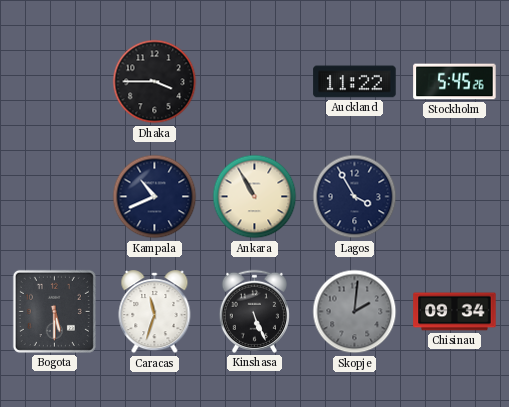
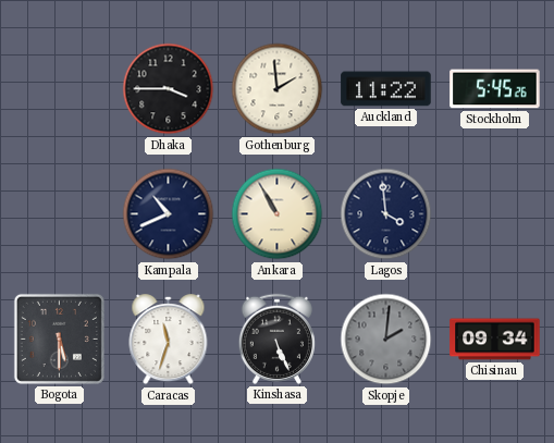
Gothenburg: none -> 1:59 (278, 89)
Lagos: 3:55 -> 3:59 (386, 214)
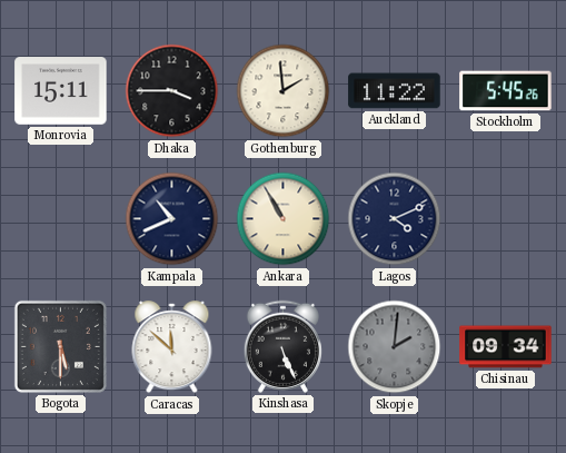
Monrovia: none -> 15:11 (61, 91)
Lagos: 3:59 -> 4:11 (395, 219)
Caracas: 11:33 -> 11:52 (172, 347)
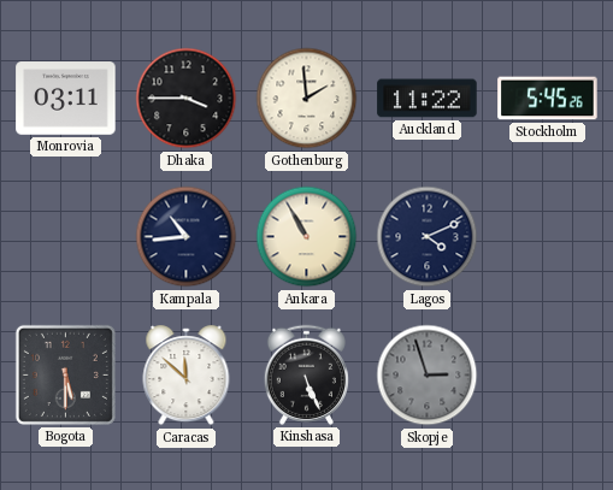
Monrovia: 15:11 -> 03:11 (66, 99)
Kampala: 10:41 -> 10:44 (187, 237)
Skopje: 2:01 -> 2:57 (428, 376)
Chisinau: 09:34 -> none (506, 347)
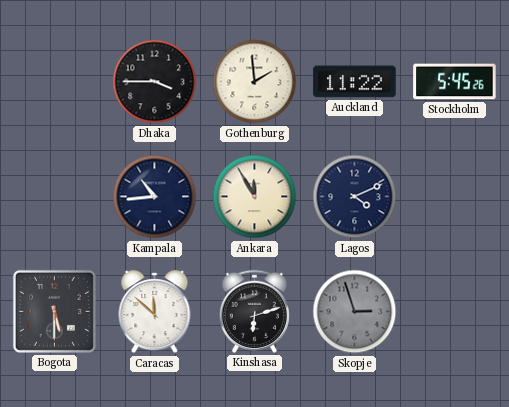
Monrovia: 03:11 -> none (66, 99)
Ankara: 10:55 -> 11:55 (255, 197)
Kinshasa: 5:26 -> 6:12 (254, 311)
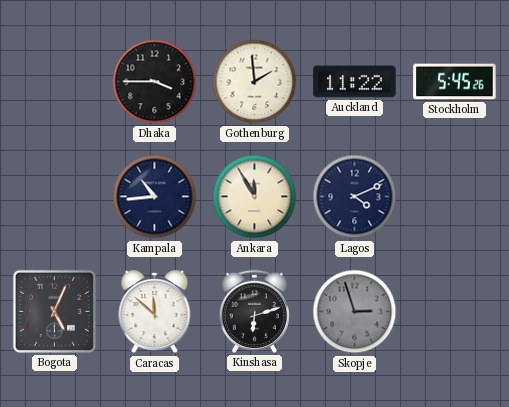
Bogota: 5:30 -> 5:04 (54, 311)
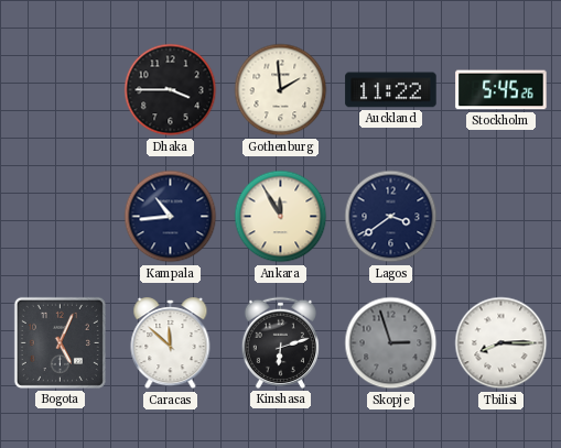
Lagos: 4:11 -> 3:39 (391, 217)
Tbilisi: none -> 8:15 (501, 343)
